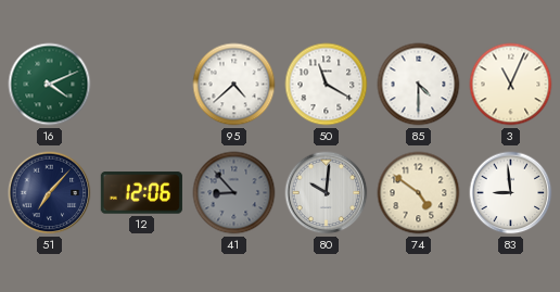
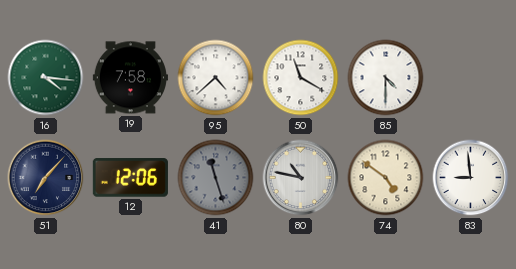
16: 4:11 -> 4:16 (46, 78)
19: none -> 7:58 (130, 78)
3: 11:04 -> none (511, 85)
41: 8:53 -> 11:27 (216, 178)
80: 10:01 -> 10:47 (301, 178)
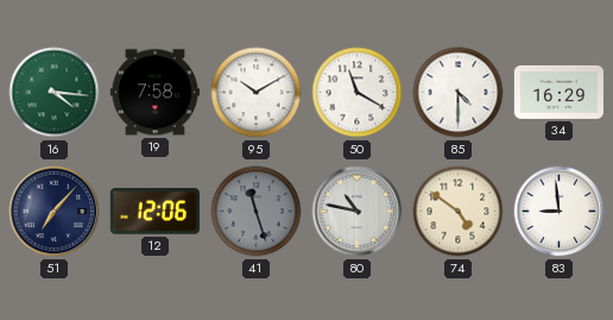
95: 4:38 -> 10:10 (257, 93)
34: none -> 16:29 (558, 92)
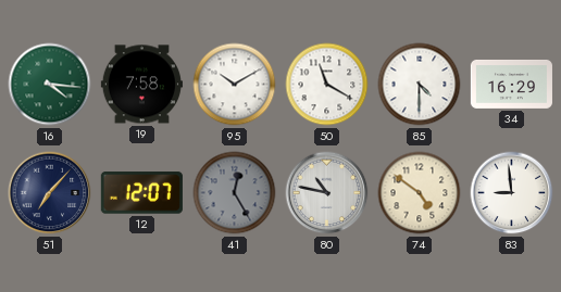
12: 12:06 -> 12:07 (141, 193)
41: 11:27 -> 12:25 (235, 193)
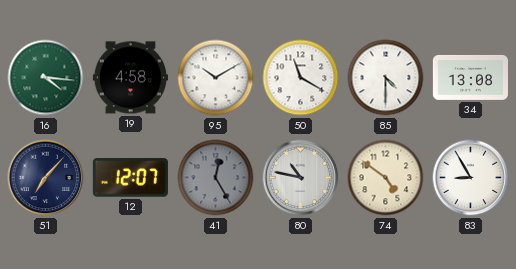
19: 7:58 -> 4:58 (130, 78)
34: 16:29 -> 13:08 (470, 77)
83: 8:59 -> 8:55 (471, 178)
